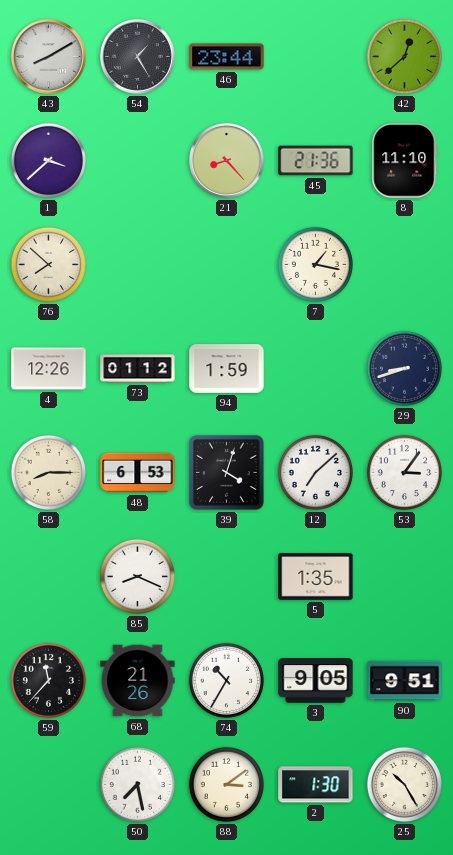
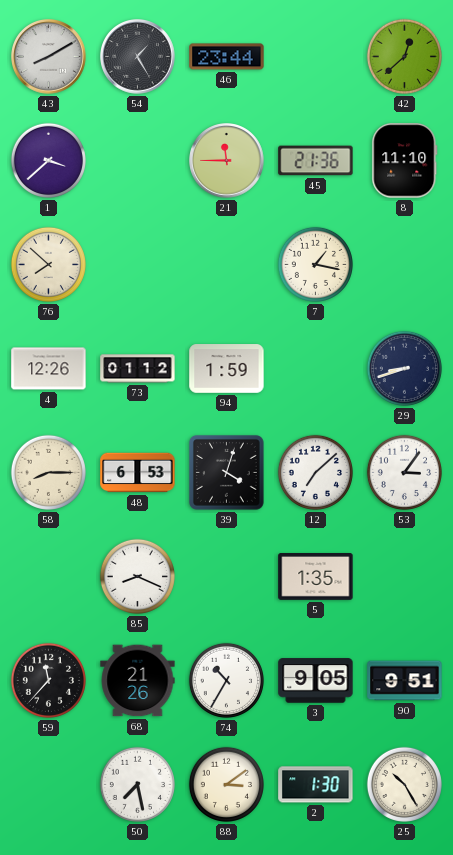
21: 8:23 -> 11:45 (227, 161)
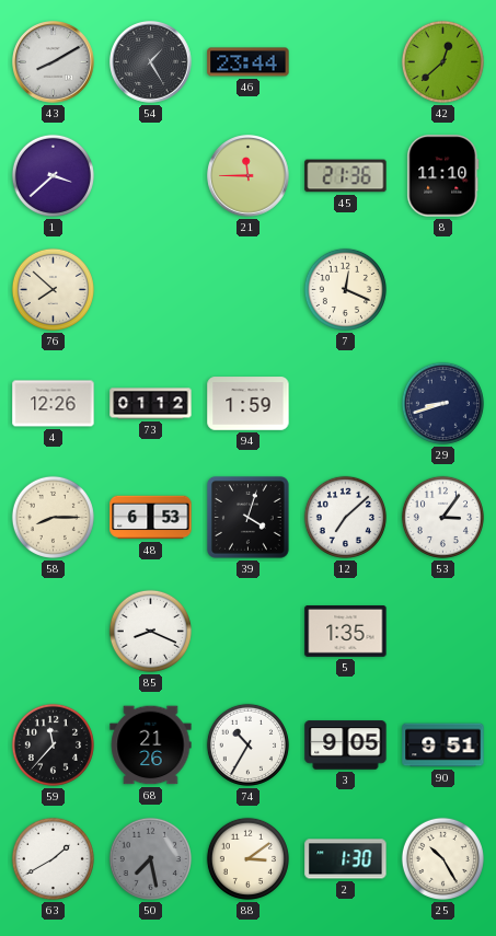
7: 1:17 -> 12:19 (345, 289)
63: none -> 1:40 (53, 858)
50 dial: white -> grey (150, 858)
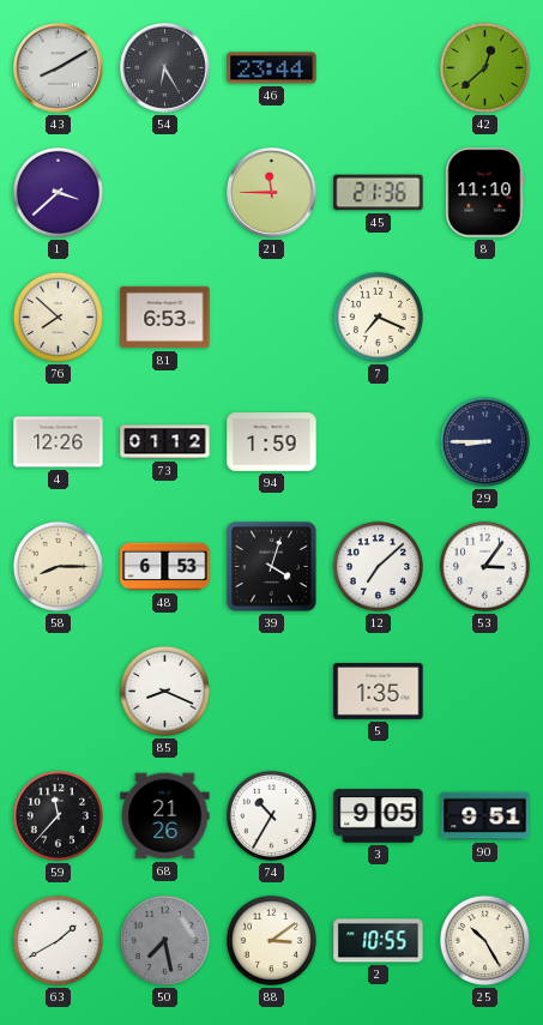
54: 1:25 -> 6:25 (165, 68)
81: none -> 6:53 (165, 318)
7: 12:19 -> 7:19 (378, 316)
29: 8:42 -> 8:45 (484, 441)
2: 1:30 -> 10:55 (379, 941)
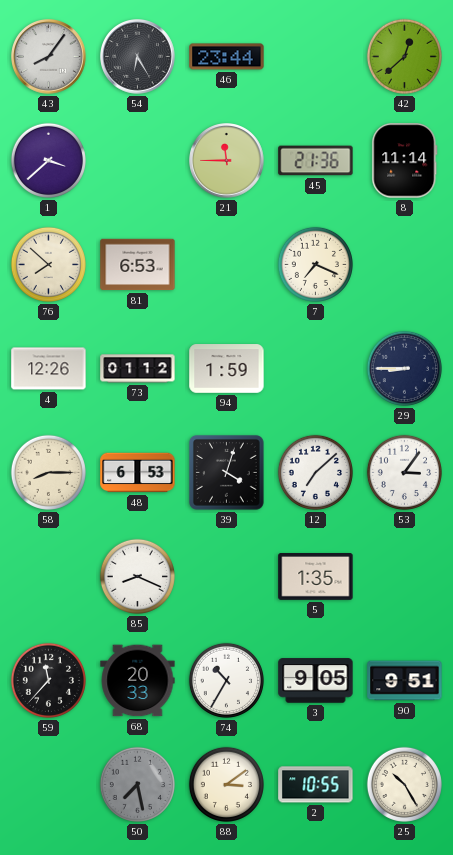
43: 8:10 -> 8:06 (49, 57)
8: 11:10 -> 11:14 (405, 161)
68: 21:26 -> 20:33 (138, 681)
63: 1:40 -> none (58, 940)
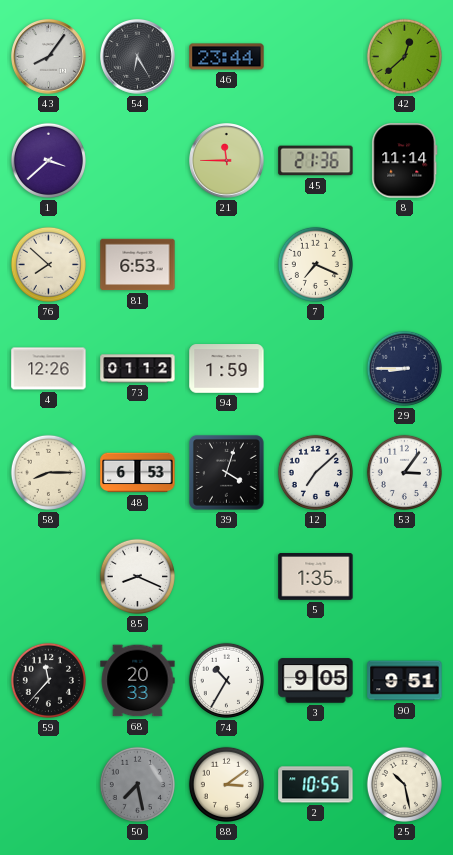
25: 10:25 -> 10:28 (404, 784)
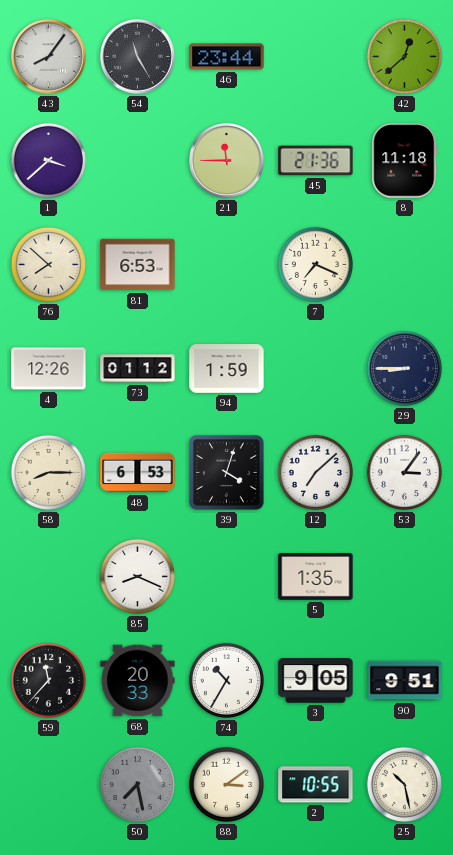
54: 6:25 -> 11:25 (138, 57)
8: 11:14 -> 11:18 (405, 161)
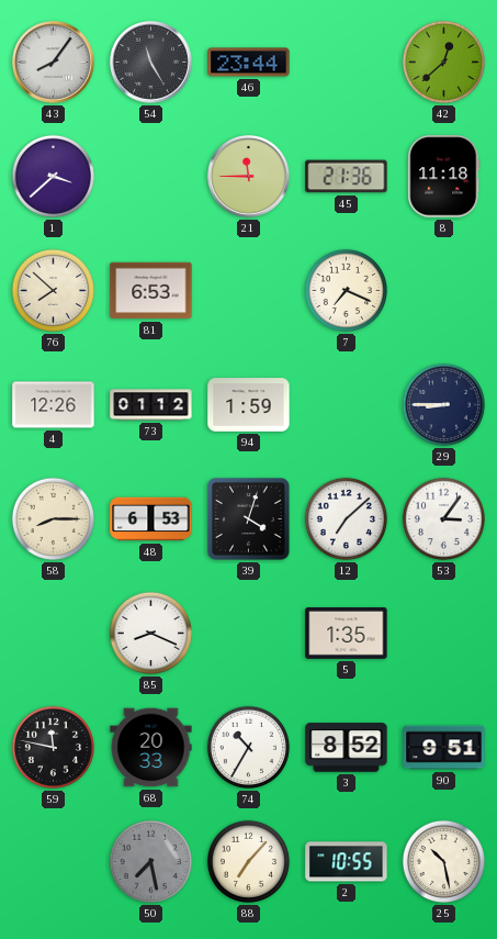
59: 11:37 -> 11:47 (53, 747)
3: 9:05 -> 8:52 (347, 748)
88: 3:09 -> 7:07 (248, 861)
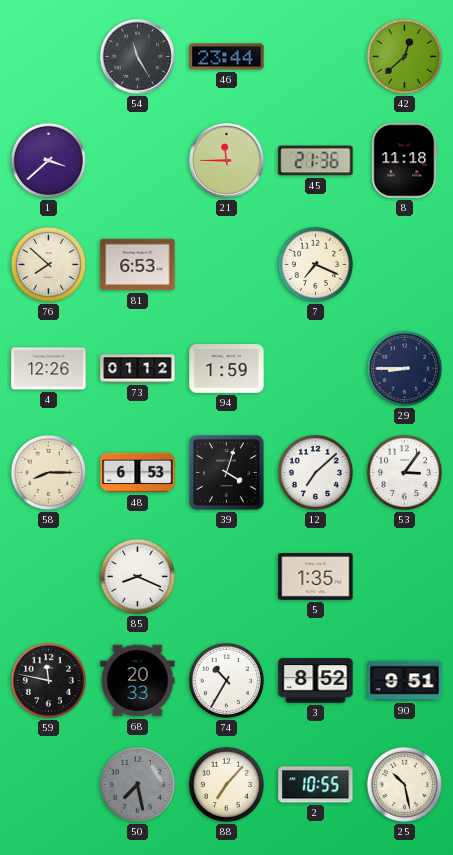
43: 8:06 -> none (54, 63)
